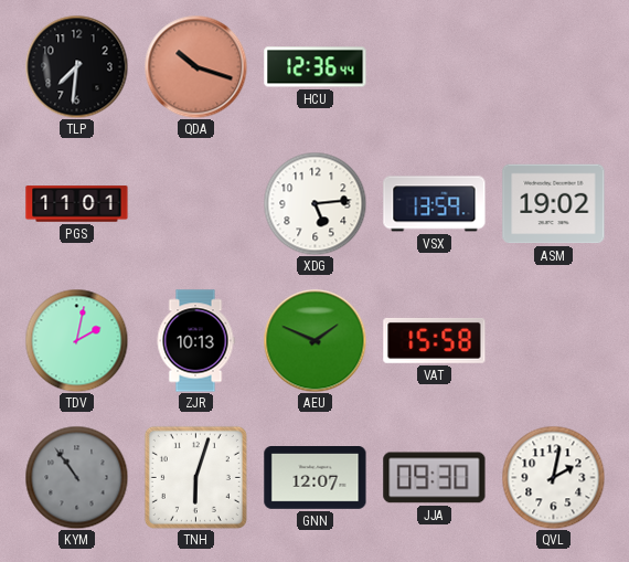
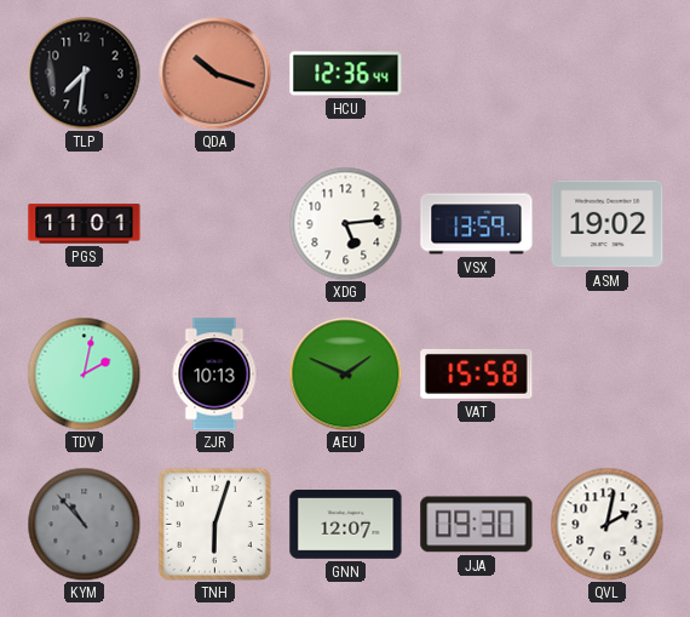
KYM: 10:54 -> 10:53 (84, 524)
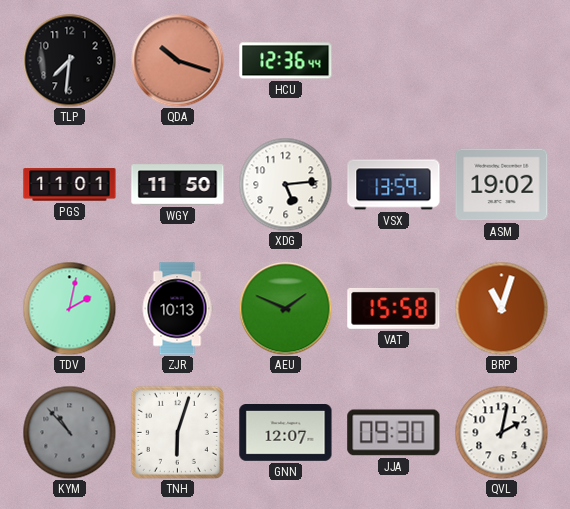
WGY: none -> 11:50 (178, 185)
BRP: none -> 11:03 (501, 308)
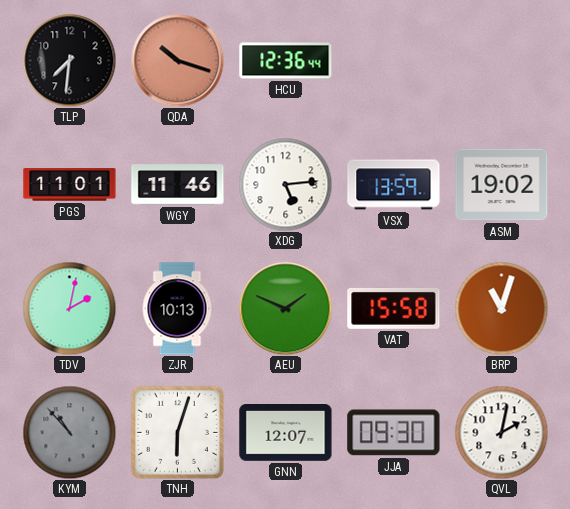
WGY: 11:50 -> 11:46 (178, 185)
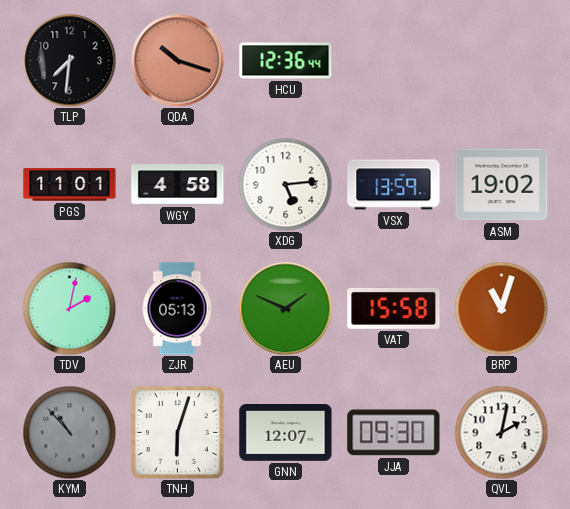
WGY: 11:46 -> 4:58 (178, 185)
ZJR: 10:13 -> 05:13 (177, 309)
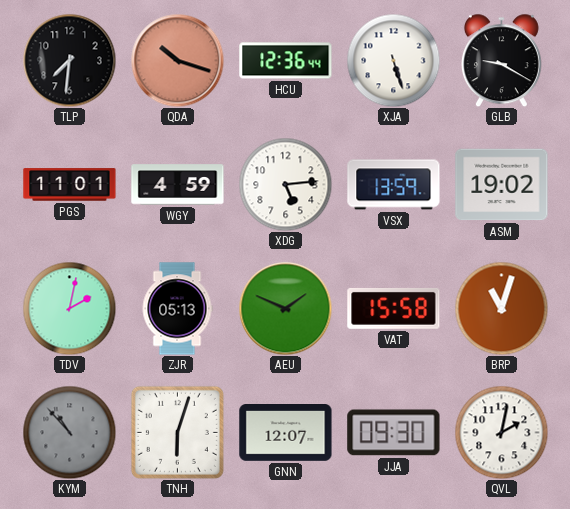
XJA: none -> 5:27 (393, 60)
GLB: none -> 9:20 (501, 60)
WGY: 4:58 -> 4:59 (178, 185)
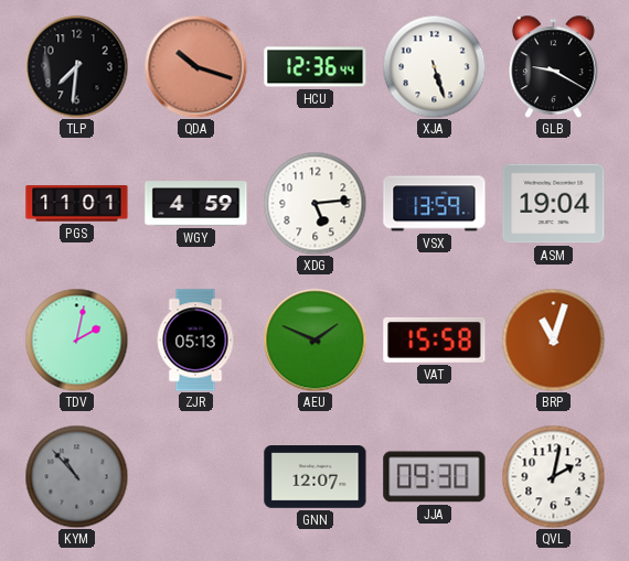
ASM: 19:02 -> 19:04 (554, 204)
TNH: 6:03 -> none (177, 432)
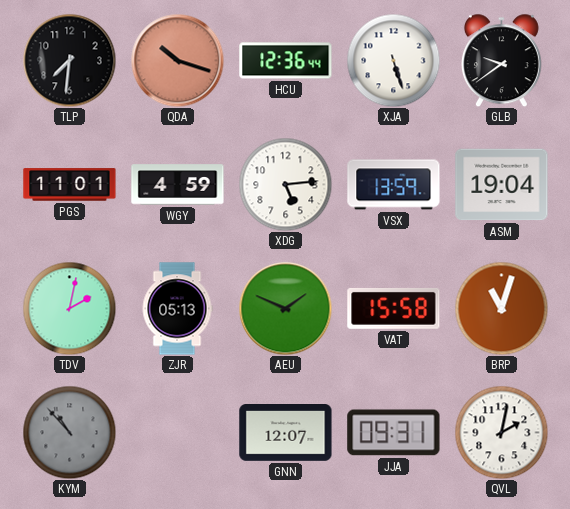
GLB: 9:20 -> 9:39 (501, 60)
JJA: 09:30 -> 09:31 (394, 433)
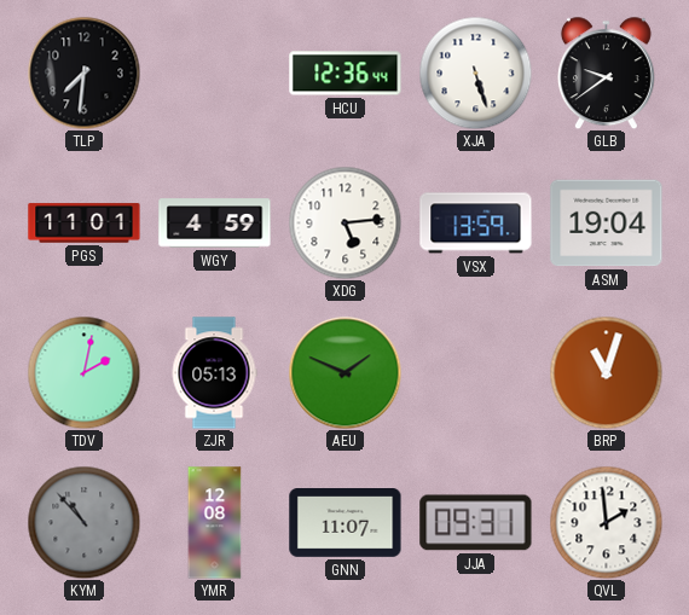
QDA: 10:18 -> none (177, 60)
VAT: 15:58 -> none (394, 308)
YMR: none -> 12:08 (215, 523)
GNN: 12:07 -> 11:07 (346, 523)
QVL: 2:02 -> 1:59 (606, 522)
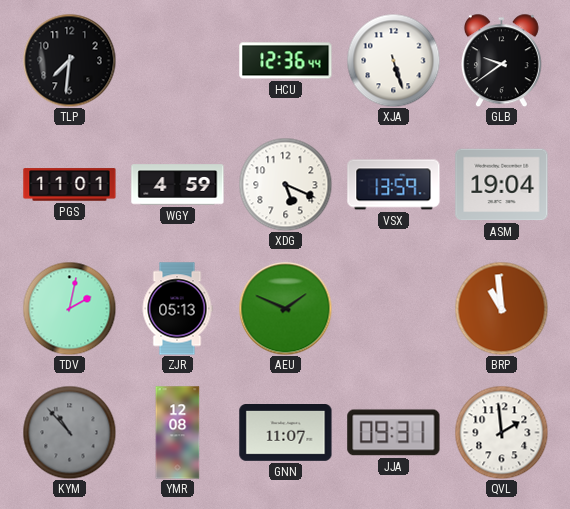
XDG: 5:14 -> 5:19 (285, 184)
BRP: 11:03 -> 10:59 (501, 308)
